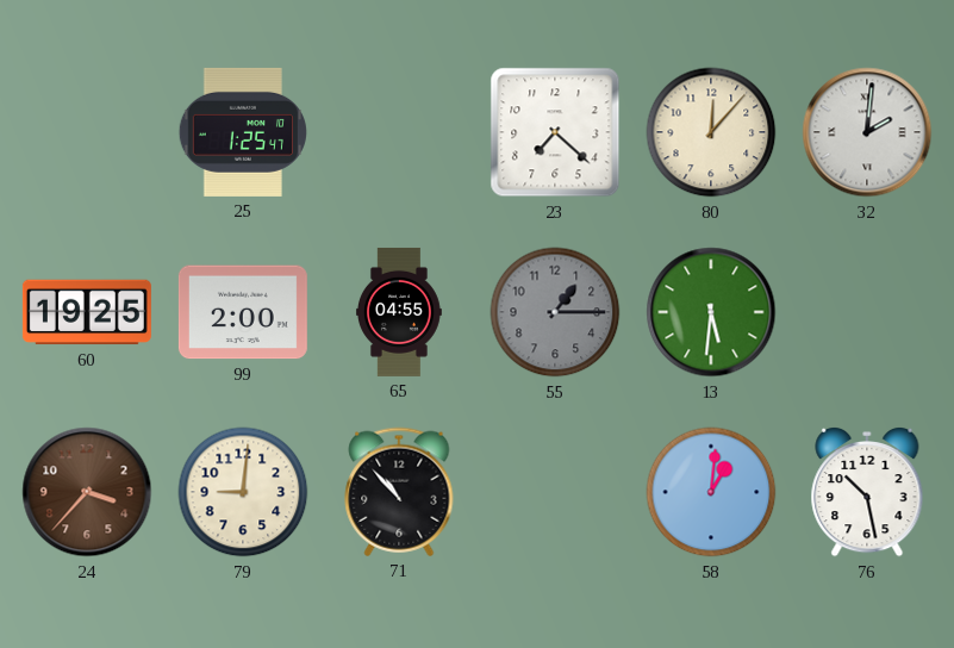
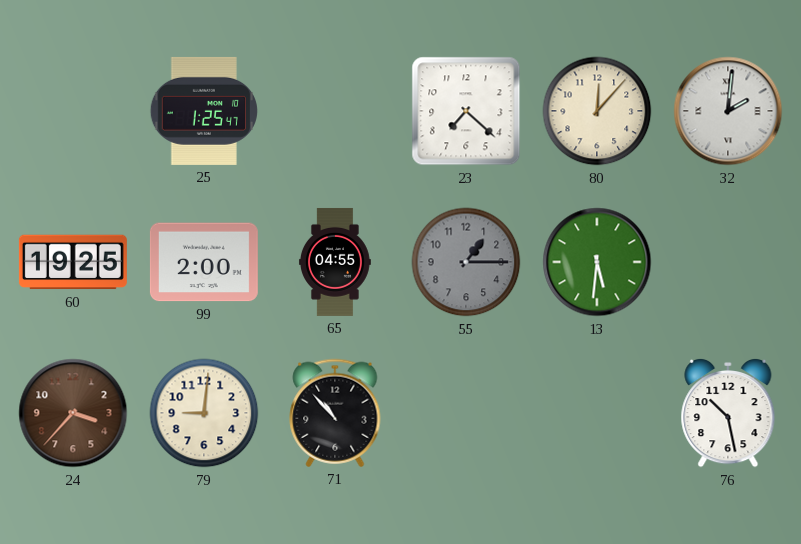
58: 1:01 -> none (711, 492)
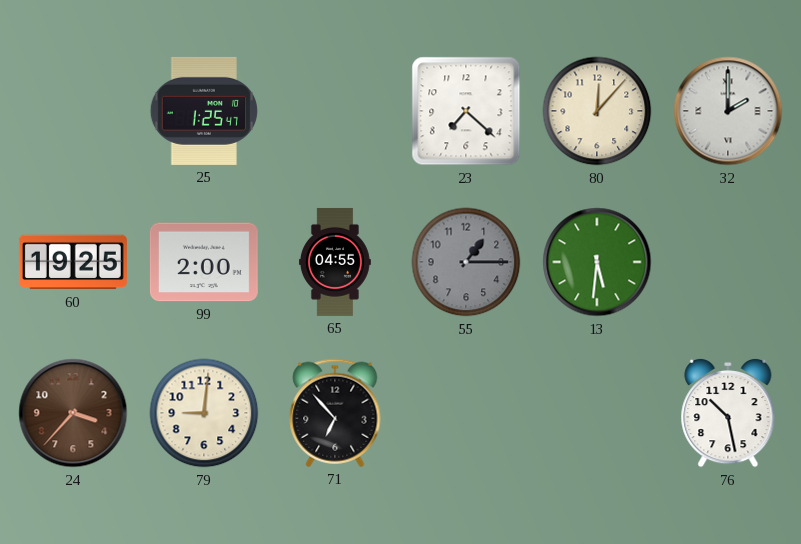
32: 2:01 -> 2:00 (728, 111)
71: 10:53 -> 6:53 (335, 413)
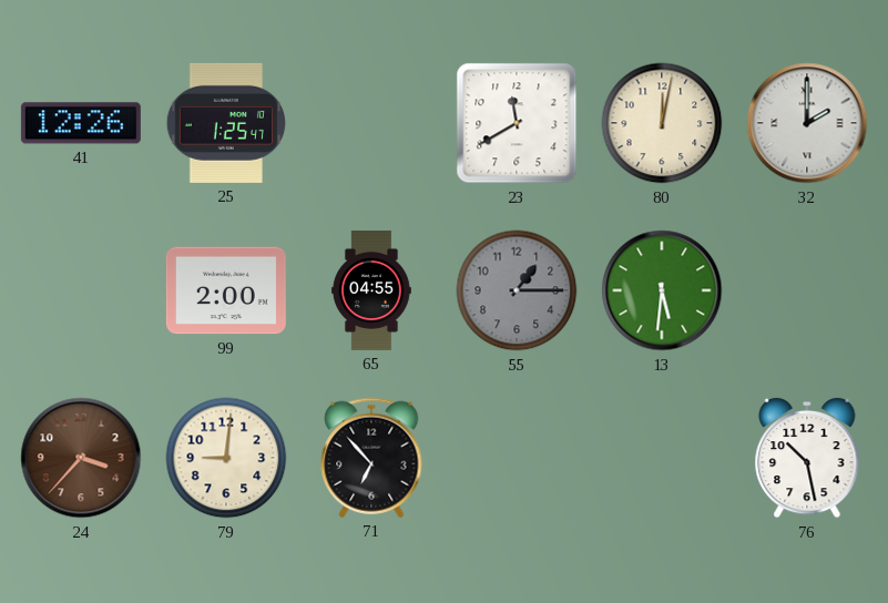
41: none -> 12:26 (81, 123)
23: 7:22 -> 11:40 (517, 123)
80: 12:07 -> 12:02 (662, 123)
60: 19:25 -> none (73, 262)
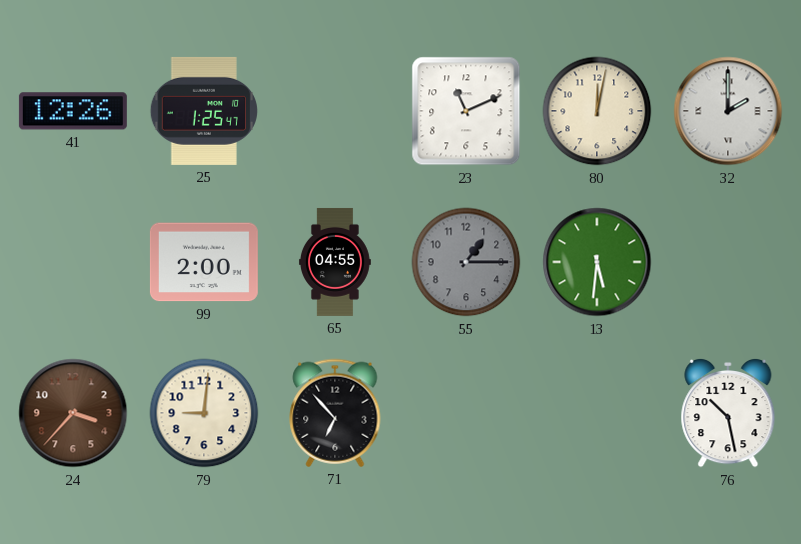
23: 11:40 -> 11:11 (466, 111)
